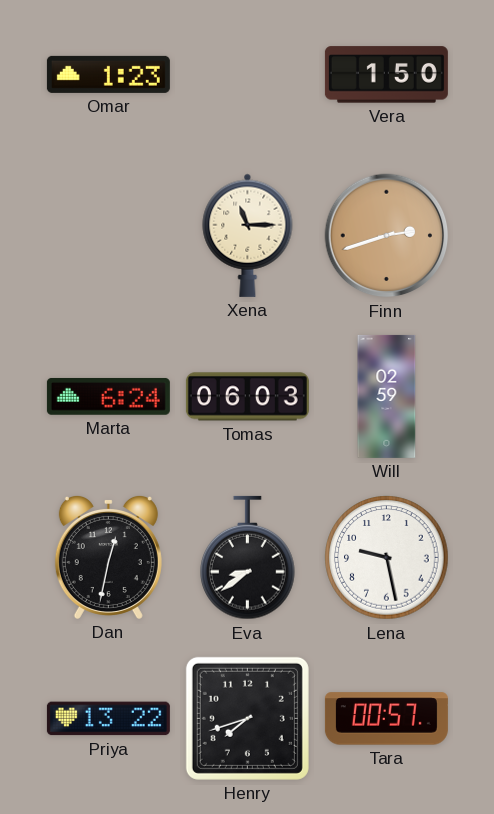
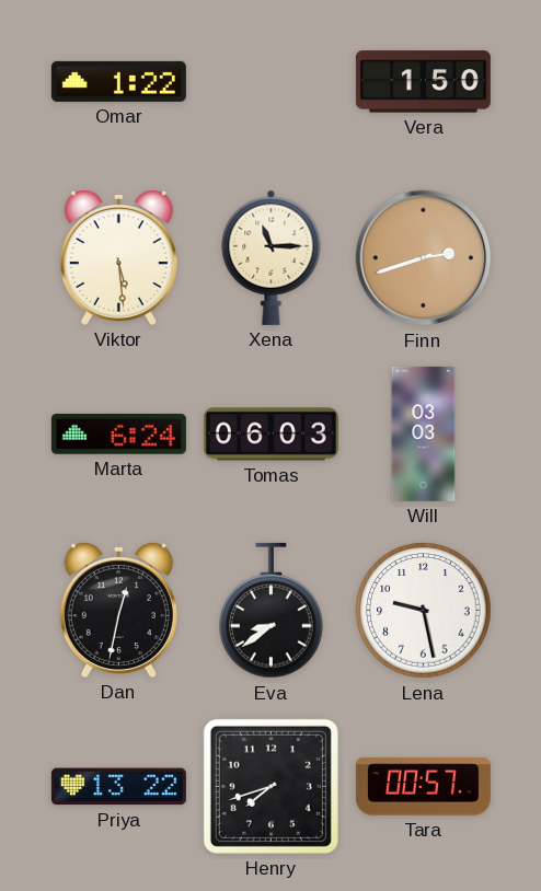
Omar: 1:23 -> 1:22 (118, 81)
Viktor: none -> 5:29 (118, 257)
Will: 02:59 -> 03:03 (424, 433)
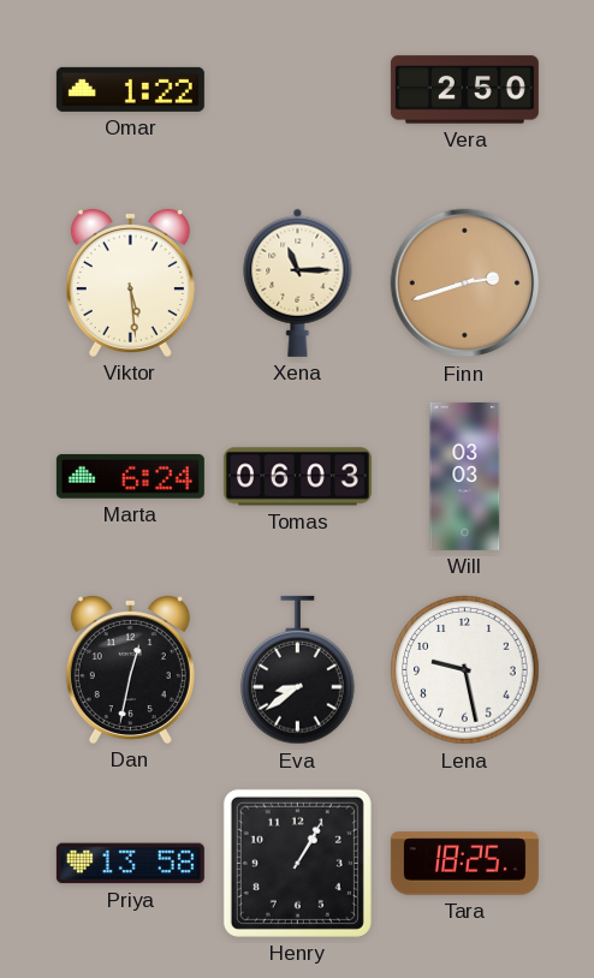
Vera: 1:50 -> 2:50 (464, 90)
Priya: 13:22 -> 13:58 (130, 864)
Henry: 7:42 -> 1:05 (297, 863)
Tara: 00:57 -> 18:25 (464, 864)
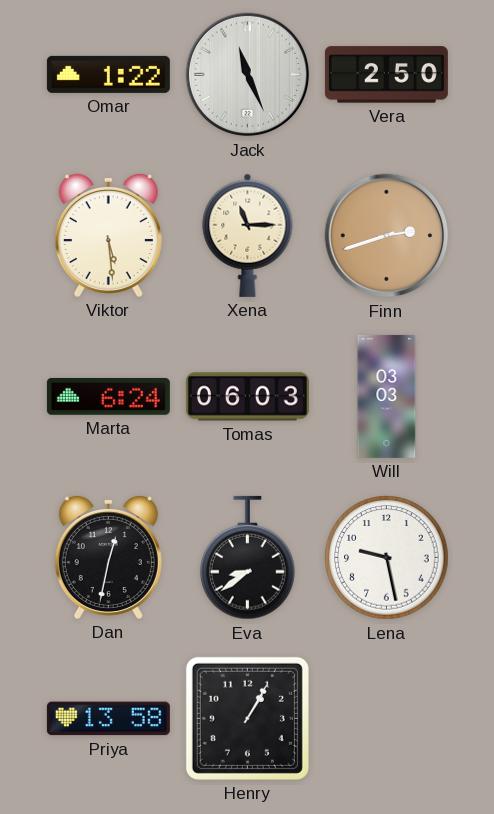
Jack: none -> 11:26 (248, 75)
Tara: 18:25 -> none (464, 864)
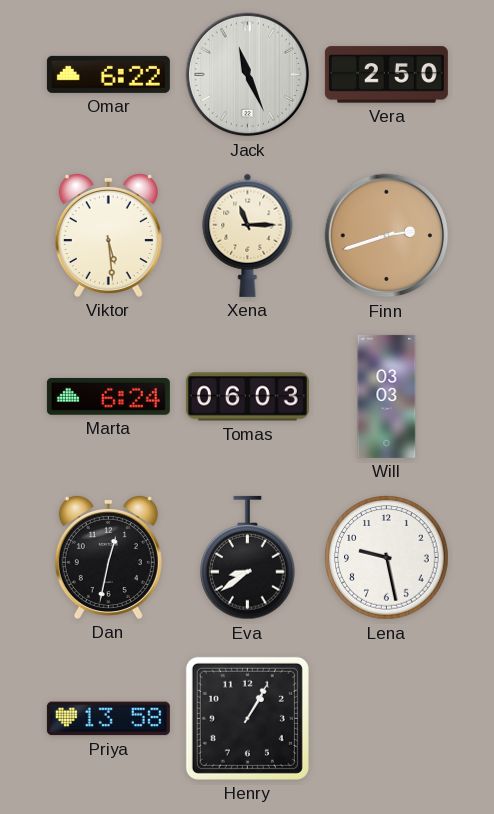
Omar: 1:22 -> 6:22 (108, 74)
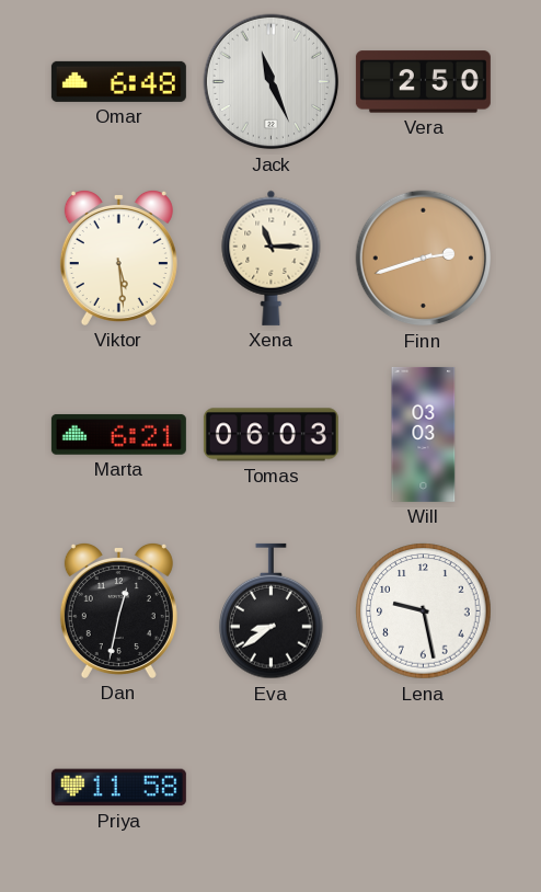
Omar: 6:22 -> 6:48 (118, 81)
Marta: 6:24 -> 6:21 (118, 434)
Priya: 13:58 -> 11:58 (118, 788)
Henry: 1:05 -> none (247, 718)
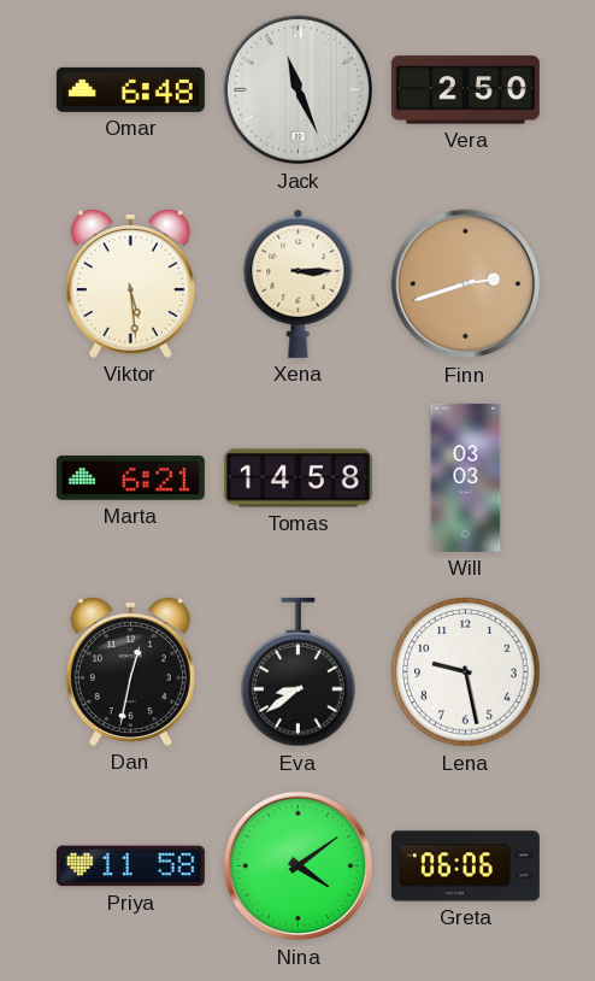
Xena: 11:15 -> 3:15 (299, 283)
Tomas: 06:03 -> 14:58 (297, 478)
Nina: none -> 4:09 (299, 867)
Greta: none -> 06:06 (465, 867)
